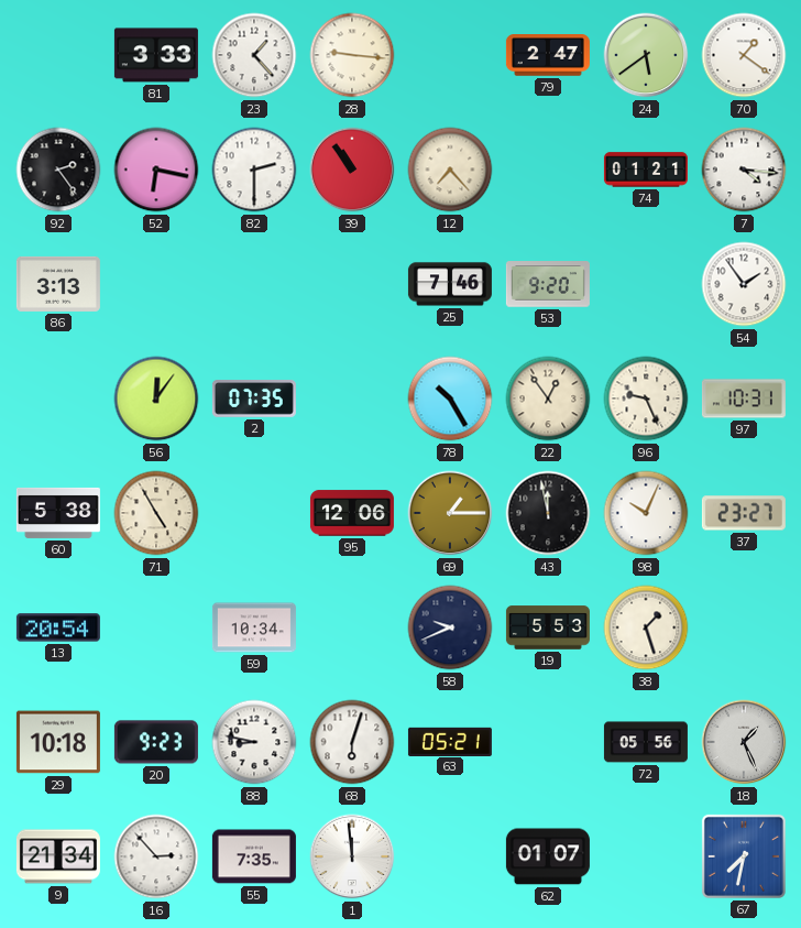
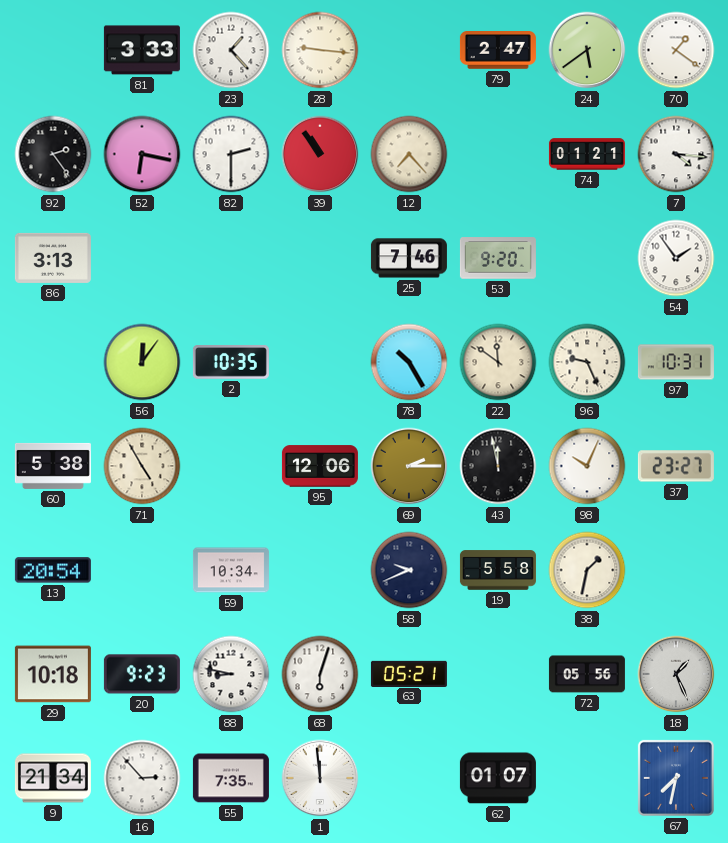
2: 07:35 -> 10:35 (231, 362)
22: 12:54 -> 11:51 (498, 362)
69: 1:15 -> 2:15 (409, 466)
19: 5:53 -> 5:58 (498, 570)
38: 1:27 -> 1:32 (587, 570)
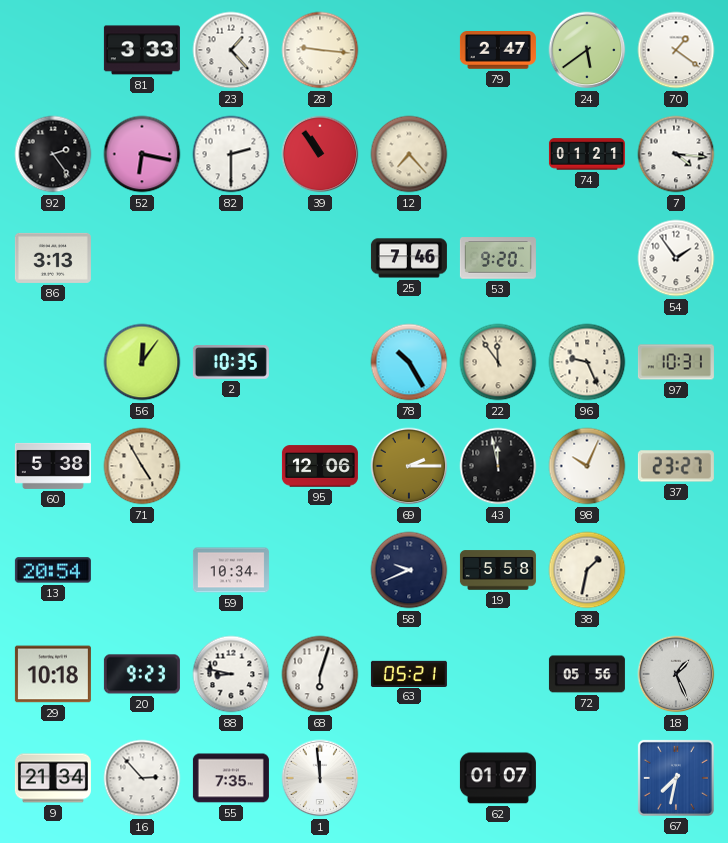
22: 11:51 -> 11:54 (498, 362)
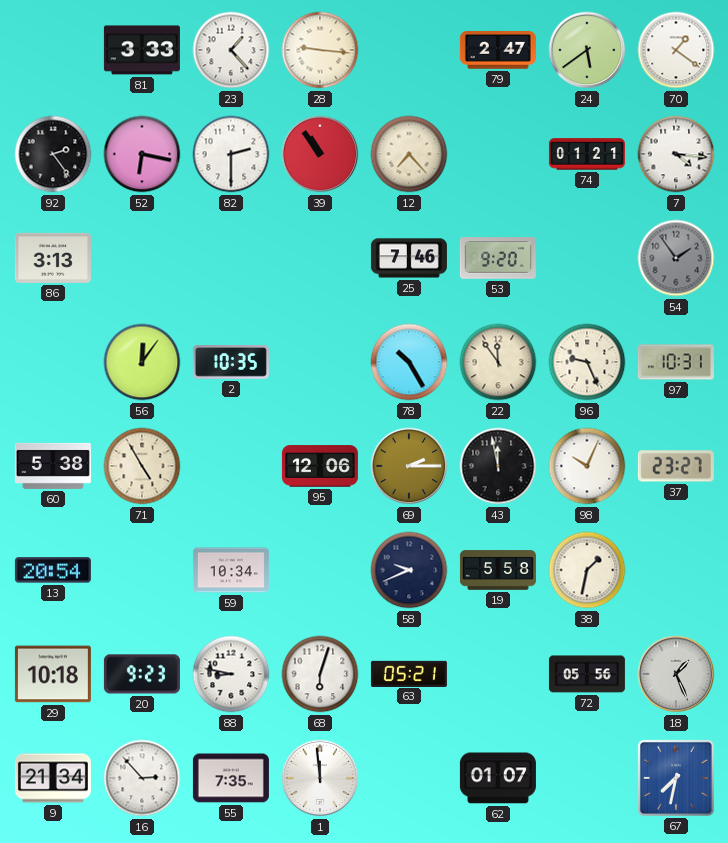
54 dial: white -> grey (676, 258)
